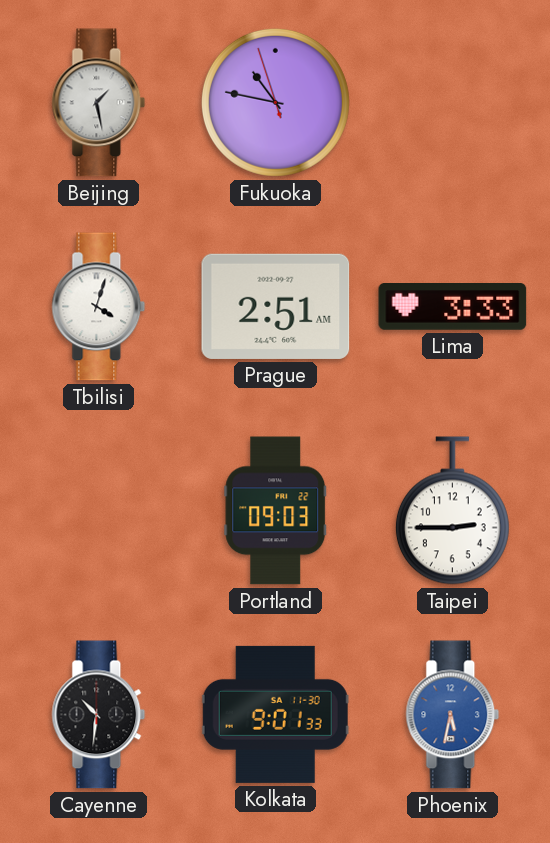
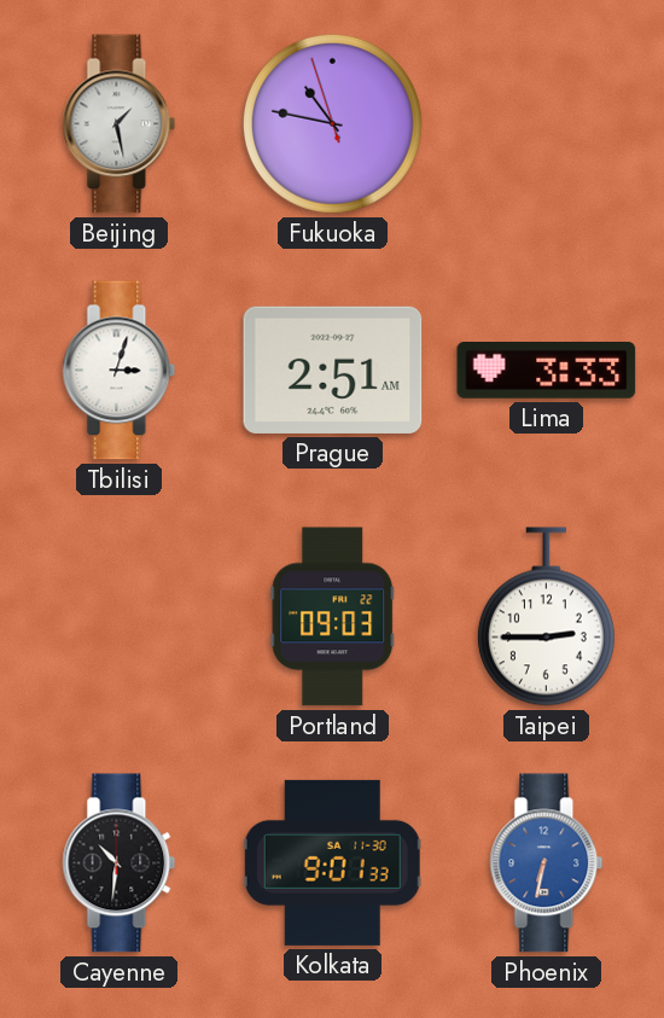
Tbilisi: 4:03 -> 3:03 (120, 371)
Phoenix: 5:32 -> 6:32 (547, 863)
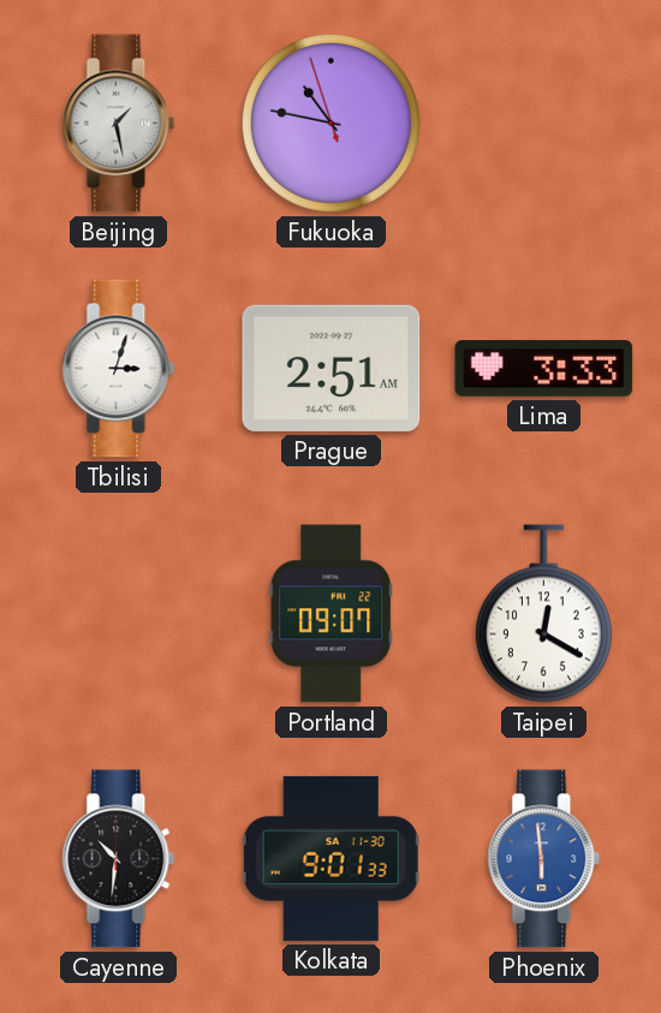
Portland: 09:03 -> 09:07 (332, 614)
Taipei: 2:45 -> 12:20 (543, 614)
Phoenix: 6:32 -> 5:59 (544, 859)
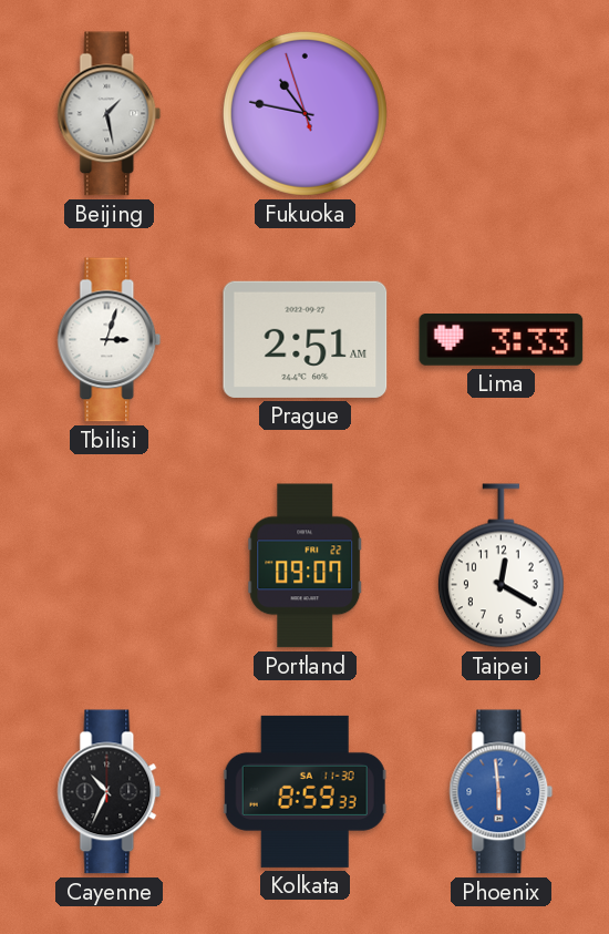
Cayenne: 10:31 -> 10:34 (110, 792)
Kolkata: 9:01 -> 8:59 (304, 791)
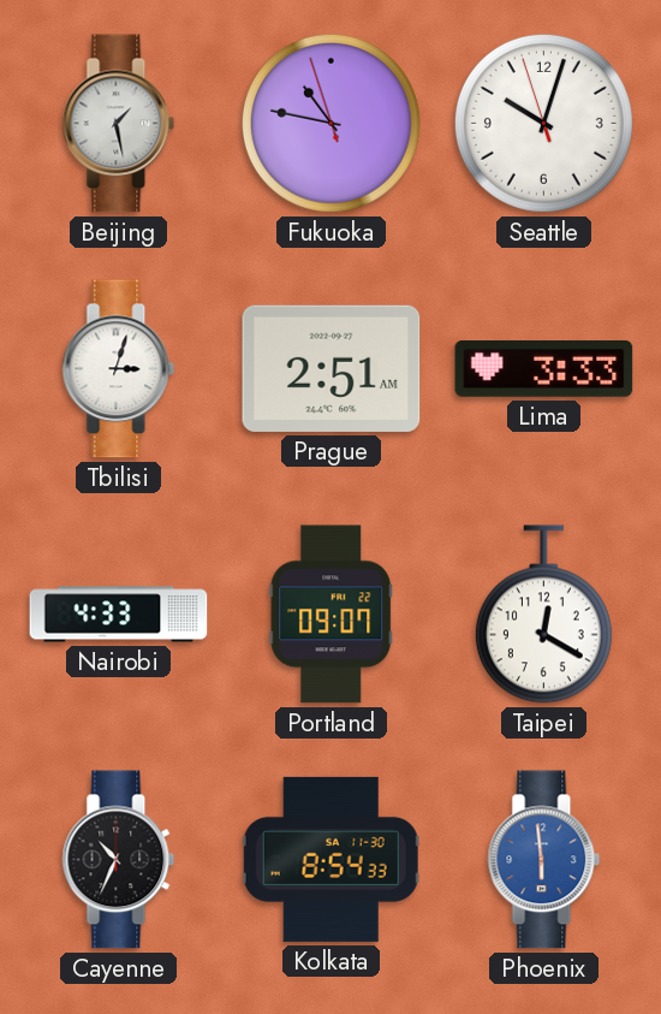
Seattle: none -> 10:02 (543, 123)
Nairobi: none -> 4:33 (119, 615)
Kolkata: 8:59 -> 8:54 (330, 859)
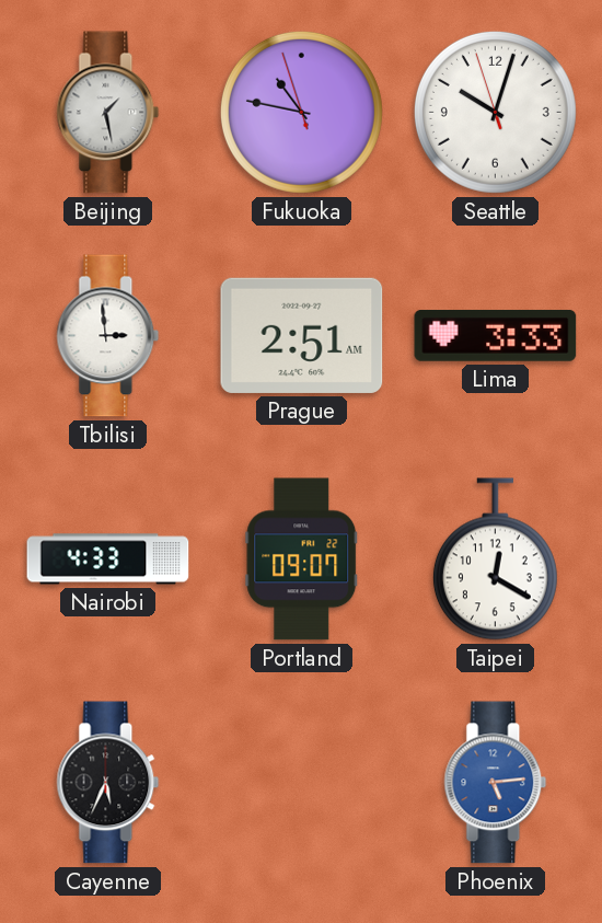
Tbilisi: 3:03 -> 2:59 (108, 336)
Cayenne: 10:34 -> 5:34 (108, 783)
Kolkata: 8:54 -> none (330, 859)
Phoenix: 5:59 -> 5:14 (496, 783)
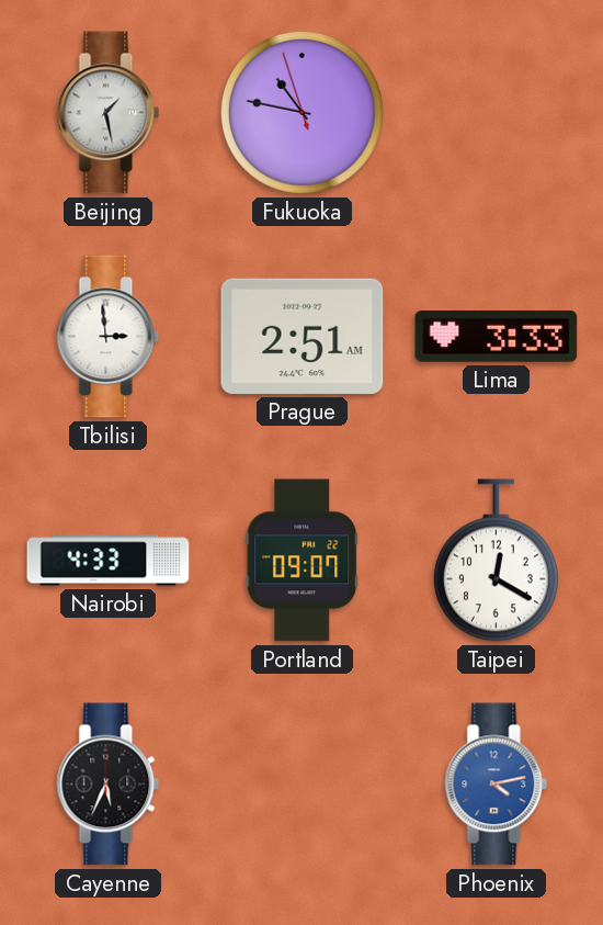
Seattle: 10:02 -> none (495, 112)
Phoenix: 5:14 -> 4:13 (497, 785)
